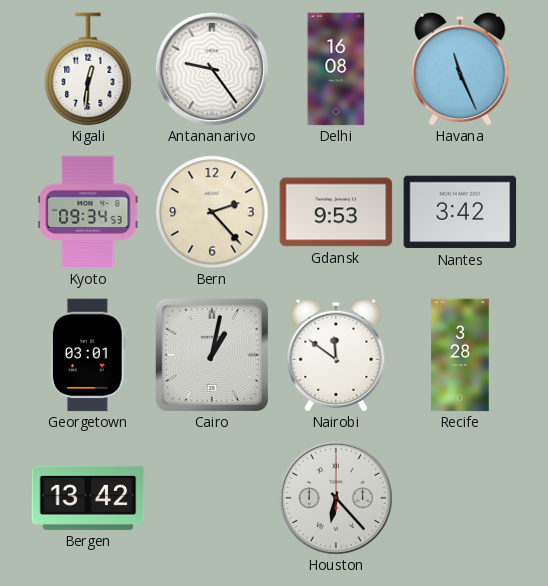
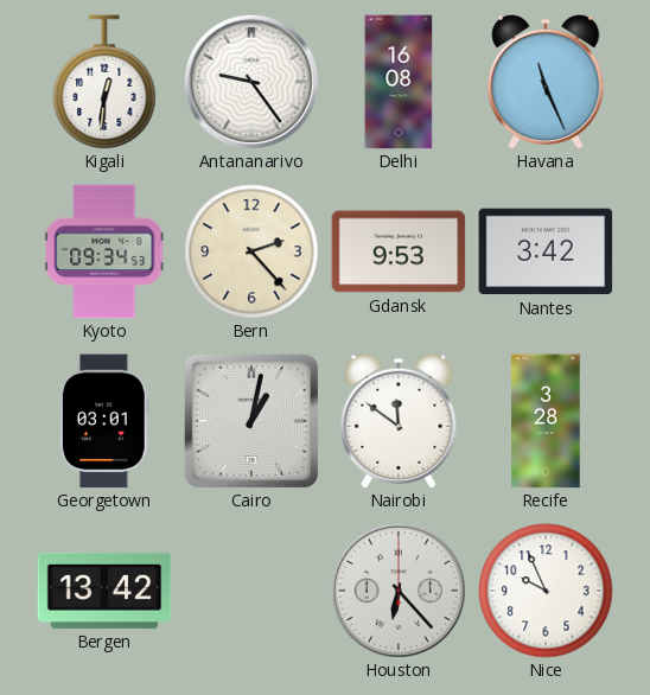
Nice: none -> 9:56 (546, 591)
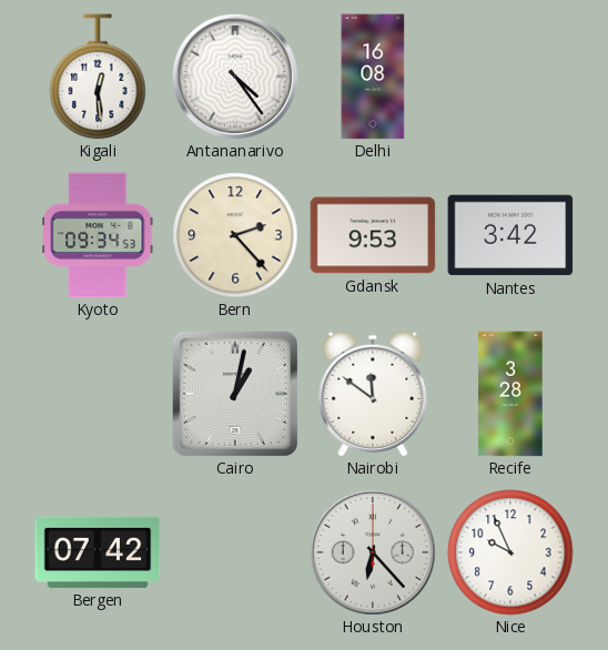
Kigali: 12:31 -> 12:29 (98, 77)
Antananarivo: 9:24 -> 4:24 (235, 77)
Havana: 11:26 -> none (546, 81)
Georgetown: 03:01 -> none (104, 421)
Bergen: 13:42 -> 07:42 (98, 552)
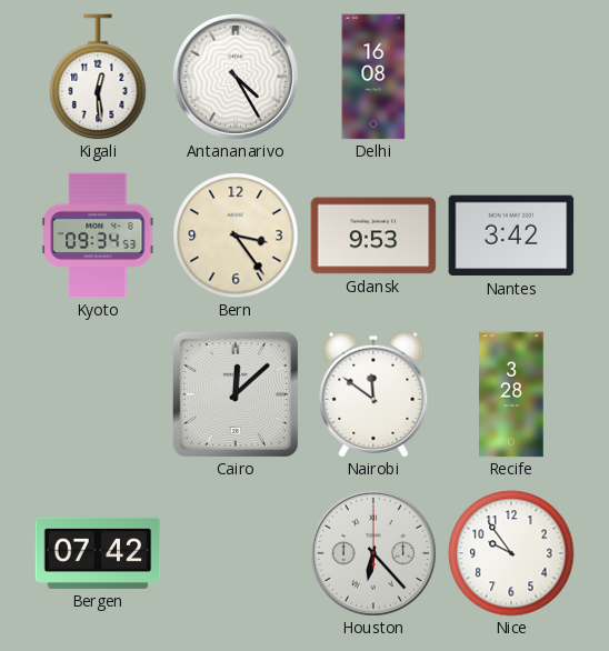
Antananarivo: 4:24 -> 4:25 (236, 77)
Bern: 2:23 -> 3:24 (236, 236)
Cairo: 1:02 -> 12:08 (236, 394)
Nice: 9:56 -> 9:54 (511, 553)
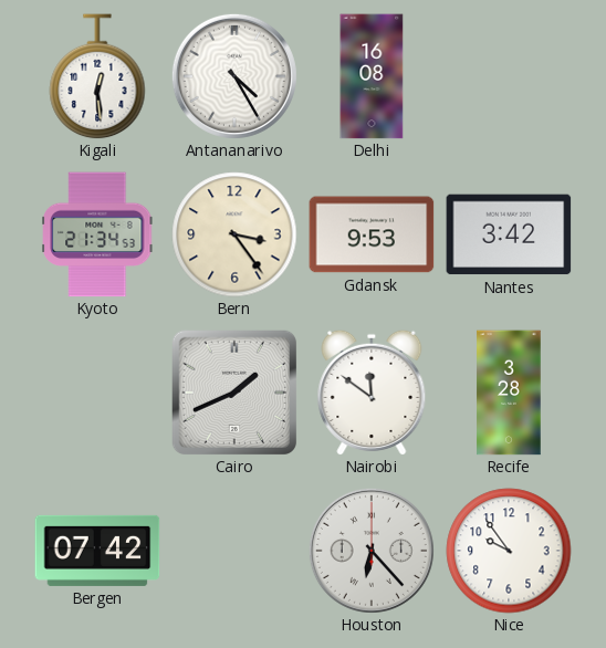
Kyoto: 09:34 -> 21:34 (97, 234)
Cairo: 12:08 -> 1:41 (234, 393)
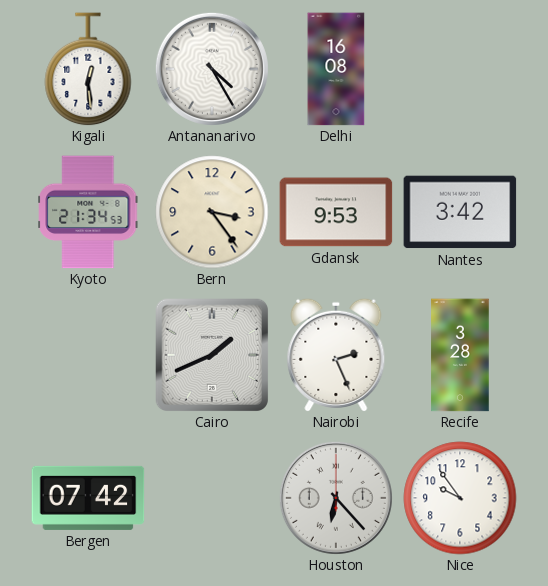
Nairobi: 11:51 -> 2:26 (336, 354)
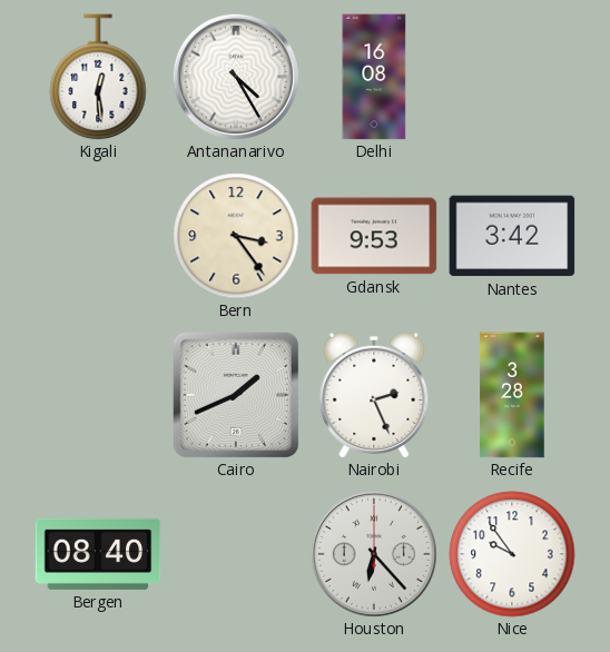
Kyoto: 21:34 -> none (88, 212)
Bergen: 07:42 -> 08:40 (98, 554)
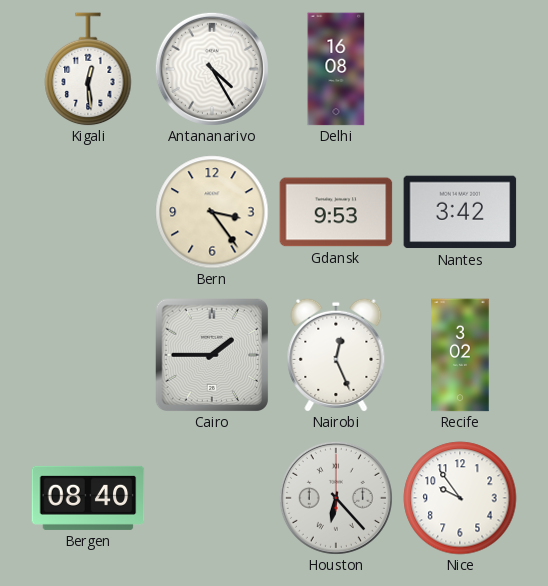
Cairo: 1:41 -> 1:45 (212, 355)
Nairobi: 2:26 -> 12:26 (336, 354)
Recife: 3:28 -> 3:02 (460, 355)
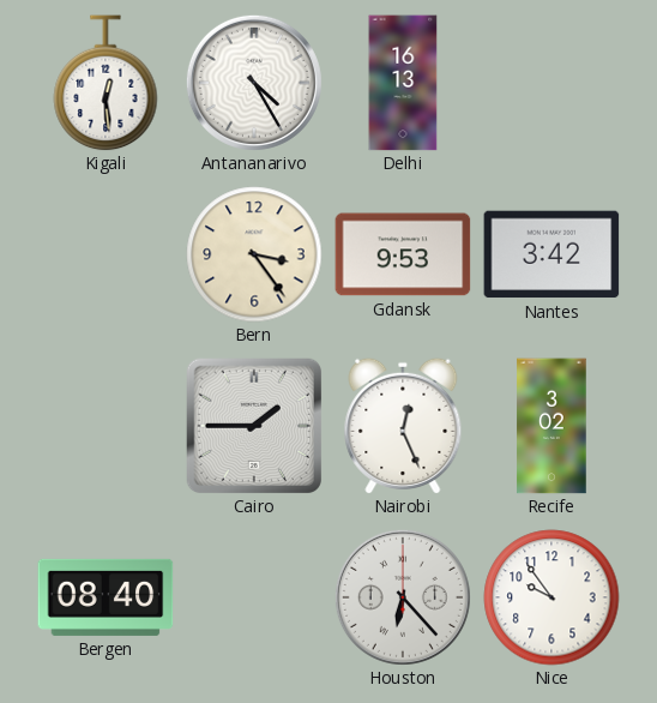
Delhi: 16:08 -> 16:13 (403, 83)
